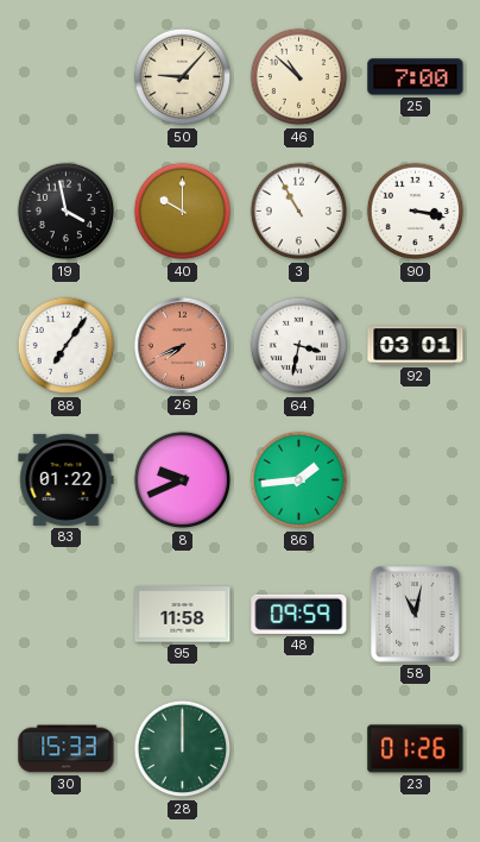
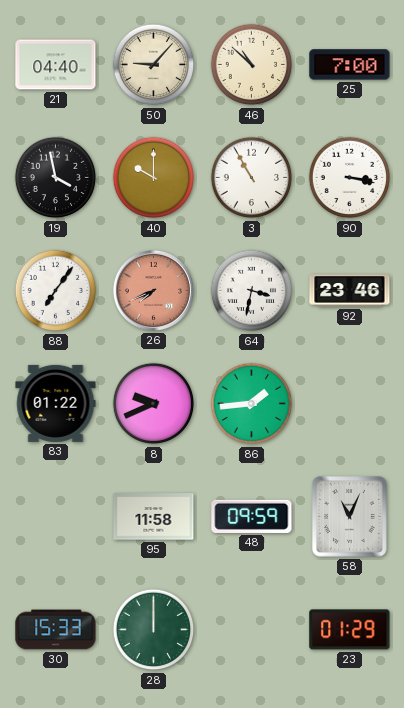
21: none -> 04:40 (56, 65)
92: 03:01 -> 23:46 (350, 291)
58: 11:02 -> 11:04 (350, 517)
23: 01:26 -> 01:29 (350, 630)
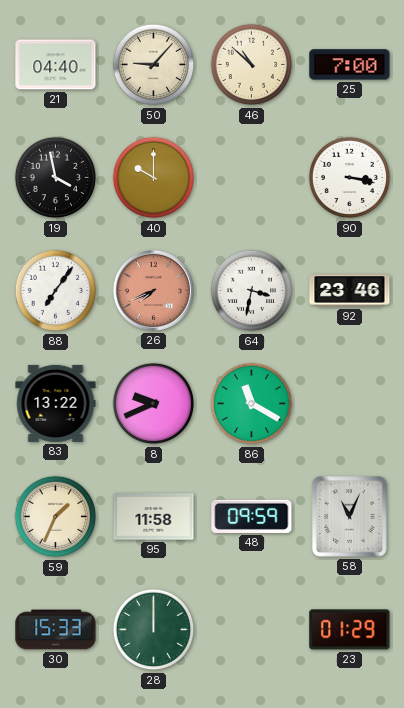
3: 10:55 -> none (252, 178)
83: 01:22 -> 13:22 (56, 403)
86: 1:44 -> 11:20 (252, 404)
59: none -> 1:34 (56, 517)
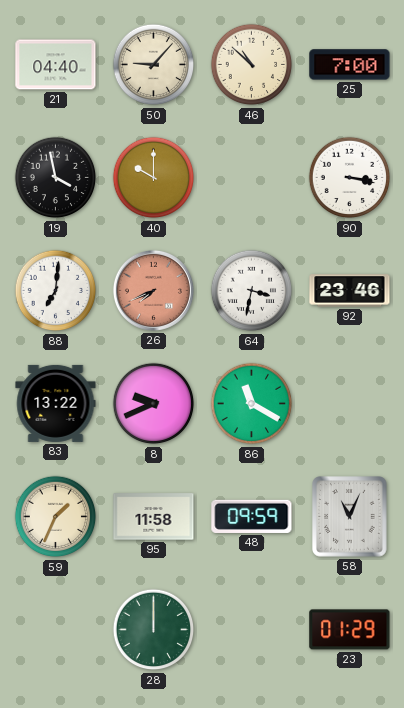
88: 7:06 -> 7:01 (56, 291)
30: 15:33 -> none (56, 630)
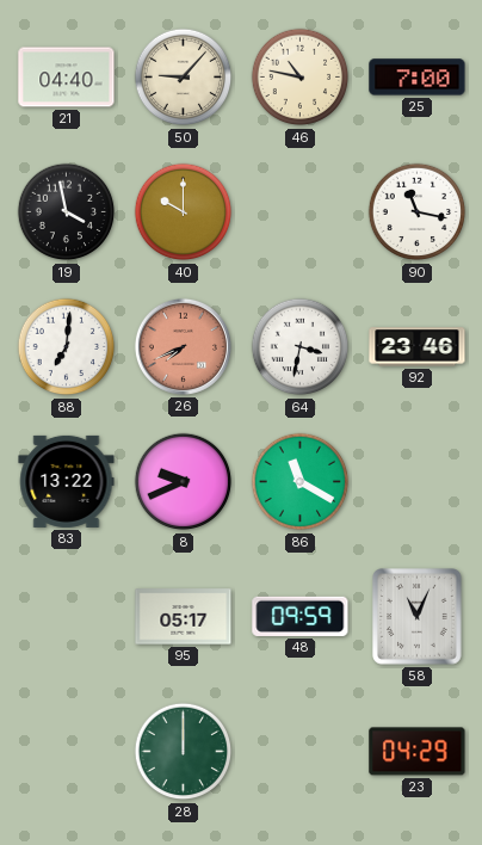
46: 10:52 -> 10:47 (301, 78)
90: 3:17 -> 11:17 (418, 212)
59: 1:34 -> none (56, 517)
95: 11:58 -> 05:17 (184, 617)
23: 01:29 -> 04:29 (418, 752)
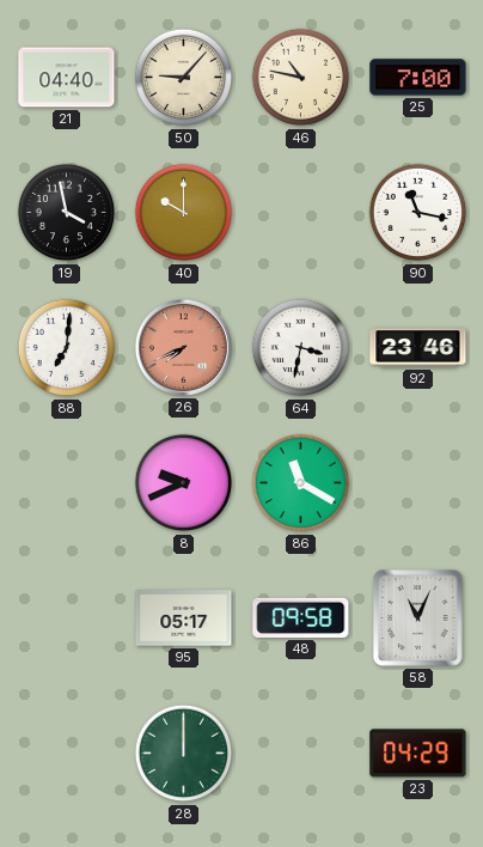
83: 13:22 -> none (67, 481)
48: 09:59 -> 09:58 (301, 617)
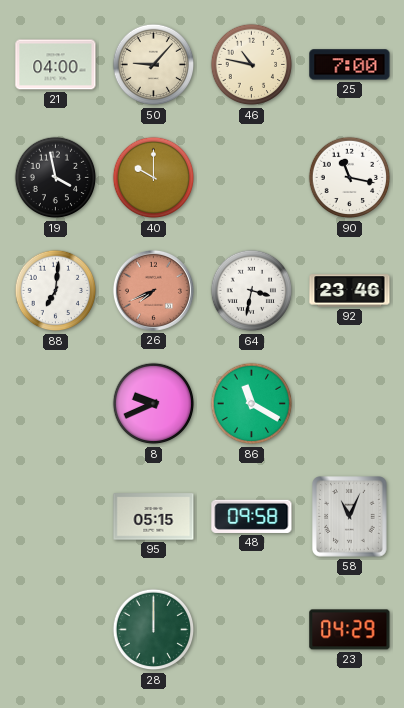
21: 04:40 -> 04:00 (56, 65)
95: 05:17 -> 05:15 (154, 517)
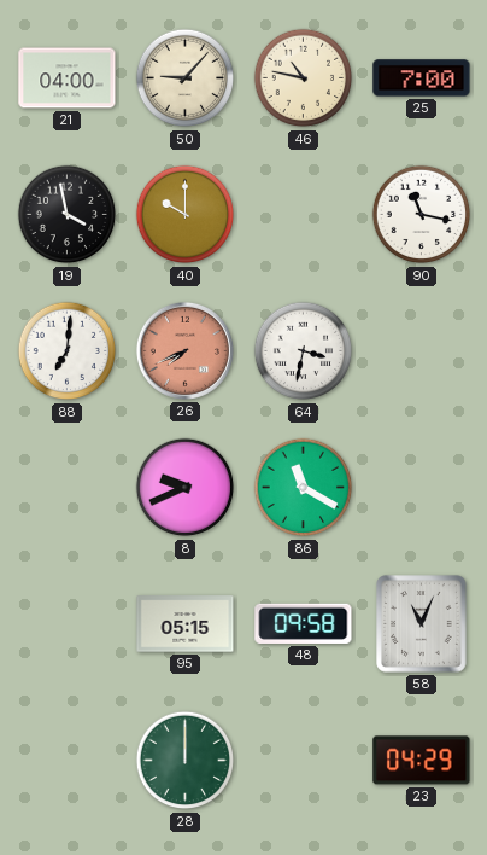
92: 23:46 -> none (350, 291)
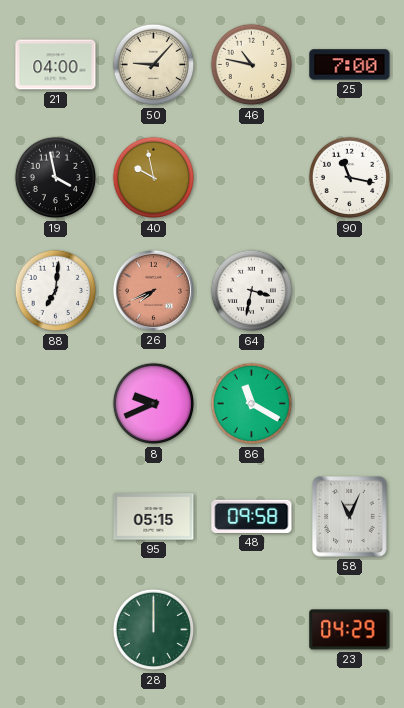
40: 10:00 -> 9:58 (154, 178)
